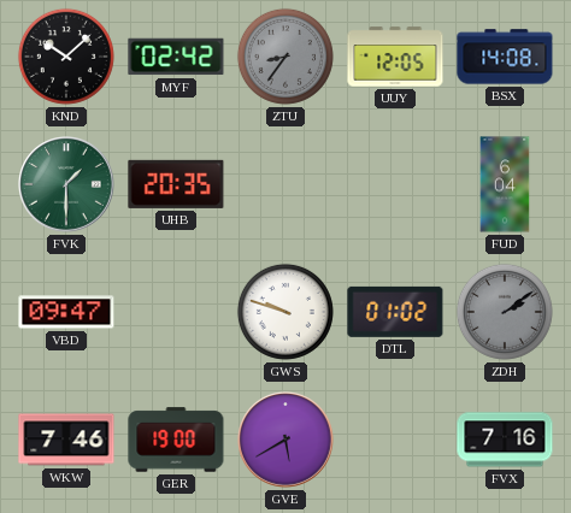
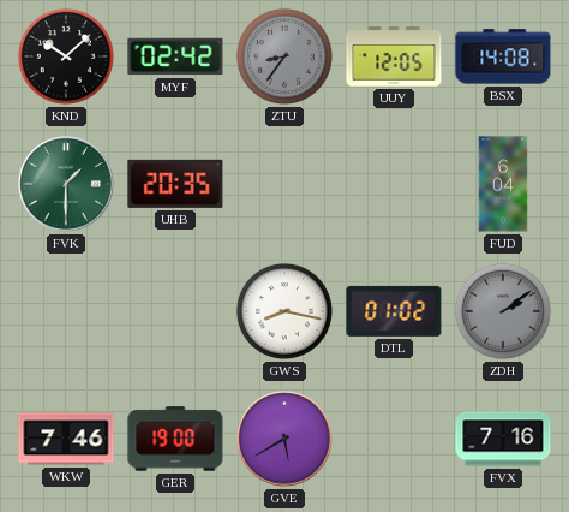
VBD: 09:47 -> none (66, 312)
GWS: 9:48 -> 8:17 (284, 311)
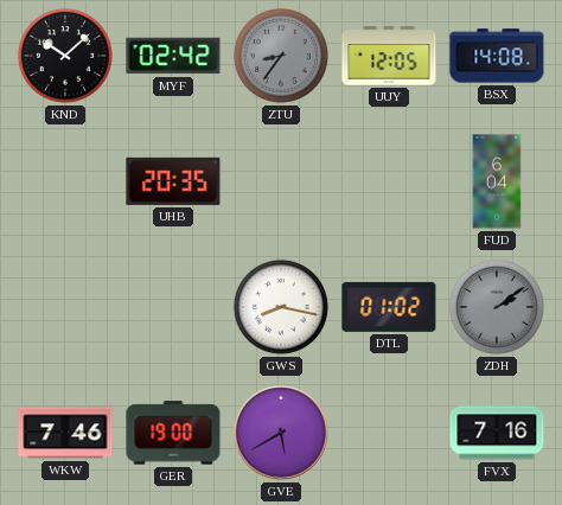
FVK: 1:30 -> none (66, 184)
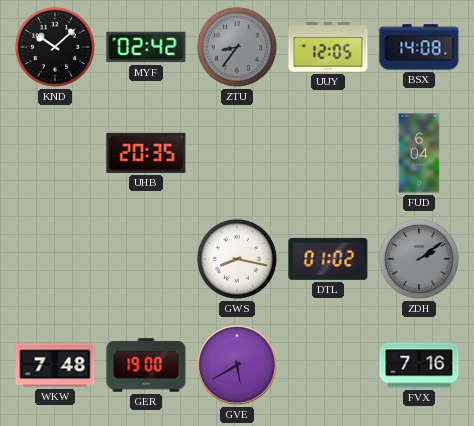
WKW: 7:46 -> 7:48 (55, 365)
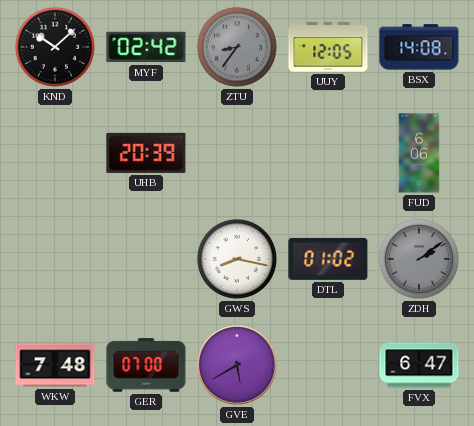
UHB: 20:35 -> 20:39 (146, 153)
FUD: 6:04 -> 6:06 (419, 153)
GER: 19:00 -> 07:00 (146, 365)
FVX: 7:16 -> 6:47 (419, 365)
